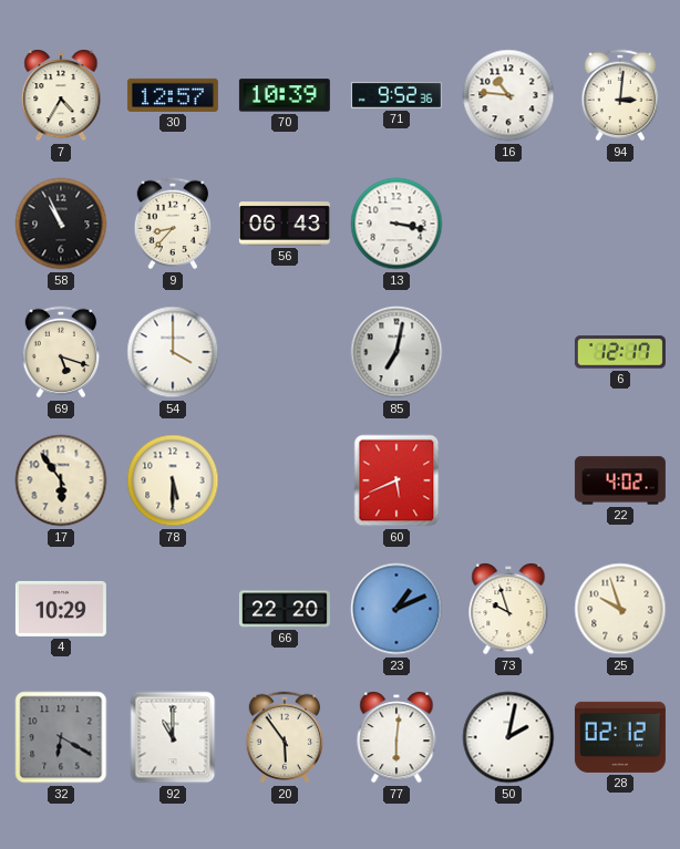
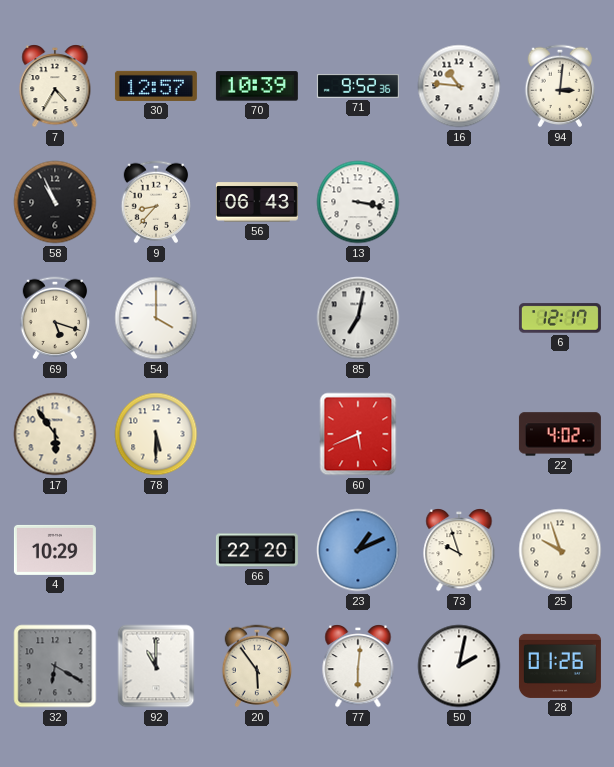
28: 02:12 -> 01:26 (560, 666)
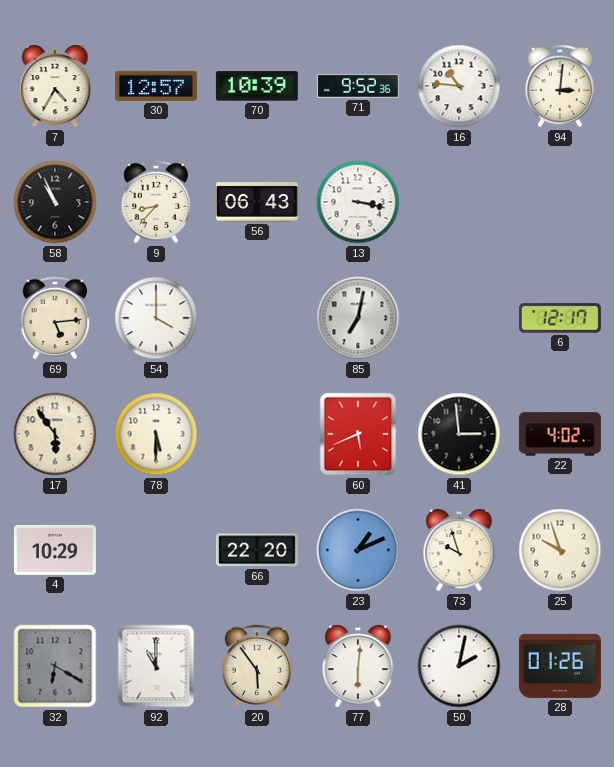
69: 5:18 -> 5:14 (55, 318)
41: none -> 2:59 (459, 434)
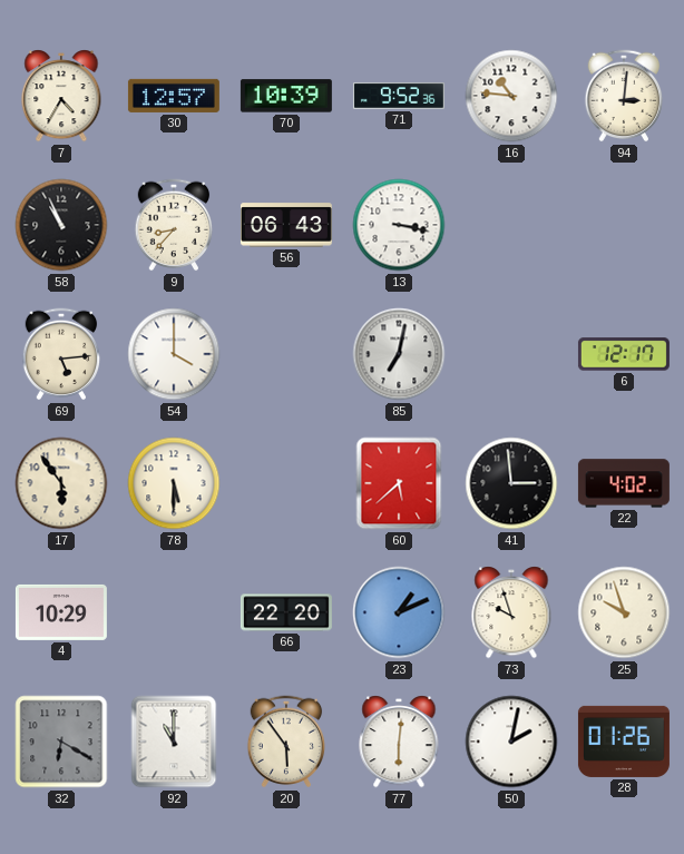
60: 5:41 -> 5:38 (399, 483)
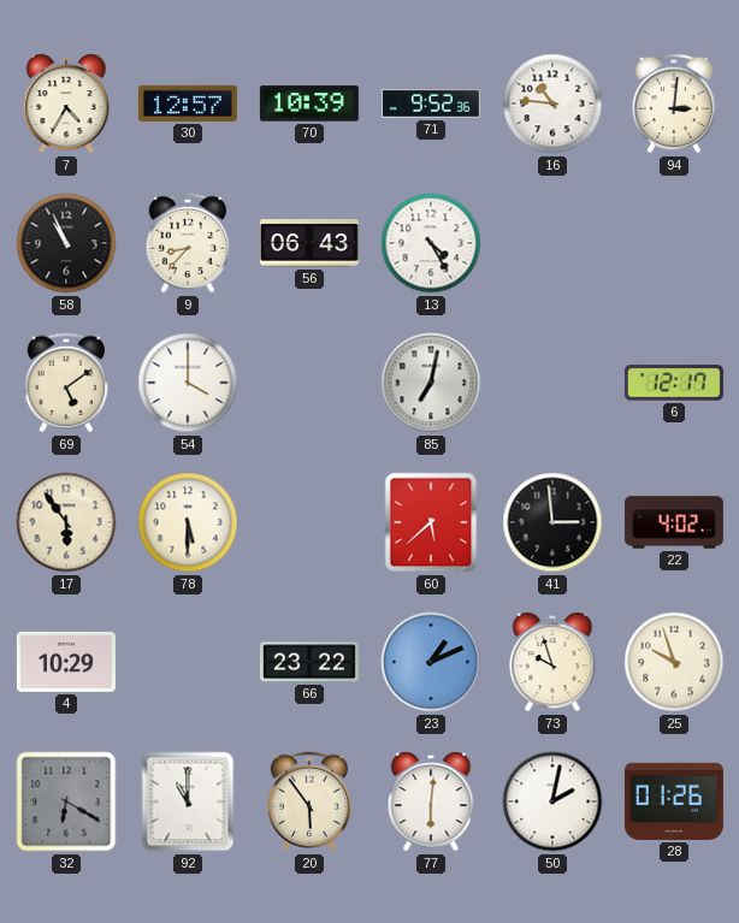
13: 3:17 -> 4:25 (431, 243)
69: 5:14 -> 5:09 (66, 383)
66: 22:20 -> 23:22 (309, 662)
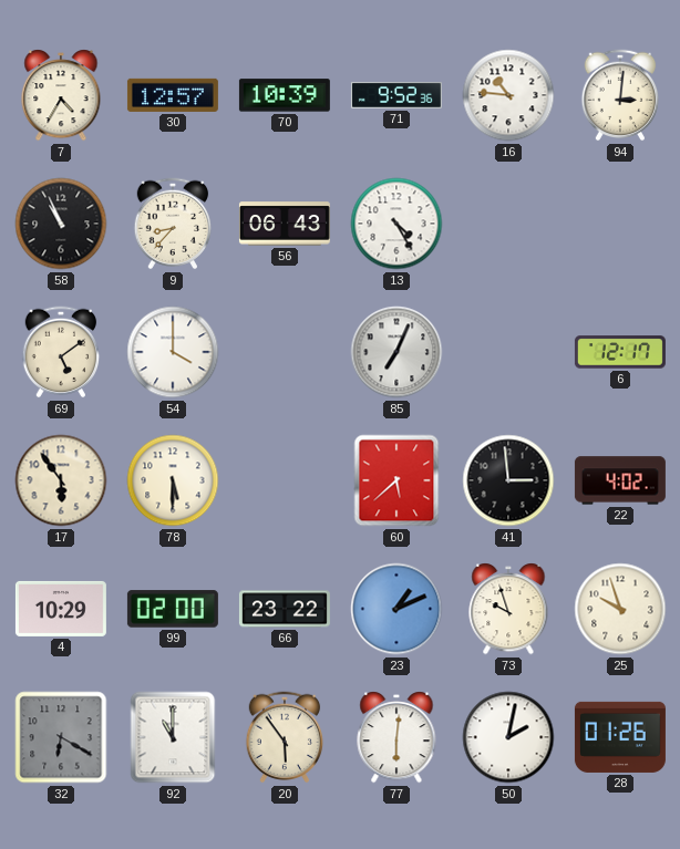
85: 7:02 -> 7:04 (396, 352)
99: none -> 02:00 (173, 609)
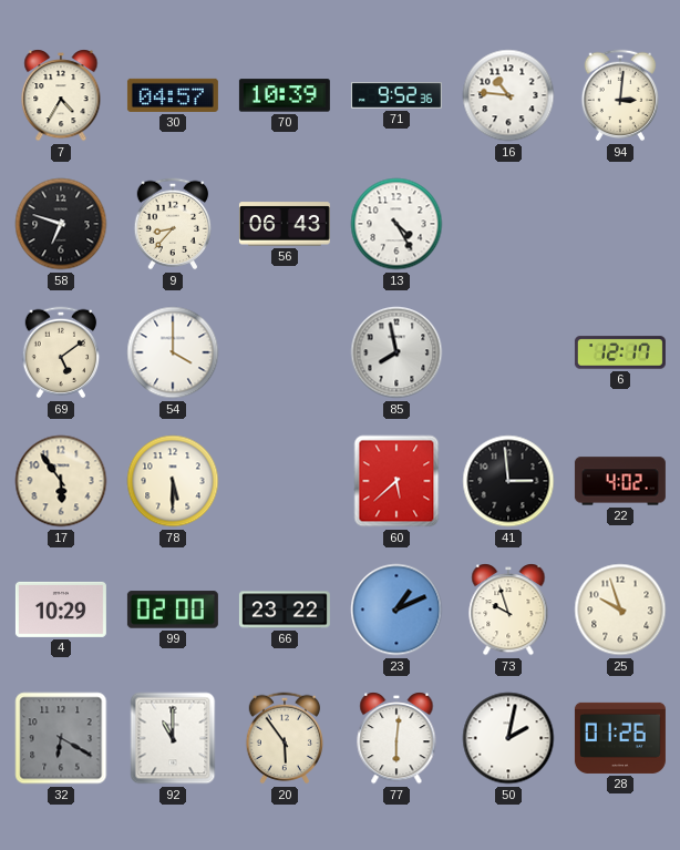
30: 12:57 -> 04:57 (173, 95)
58: 10:56 -> 6:48 (61, 224)
85: 7:04 -> 7:58 (396, 352)
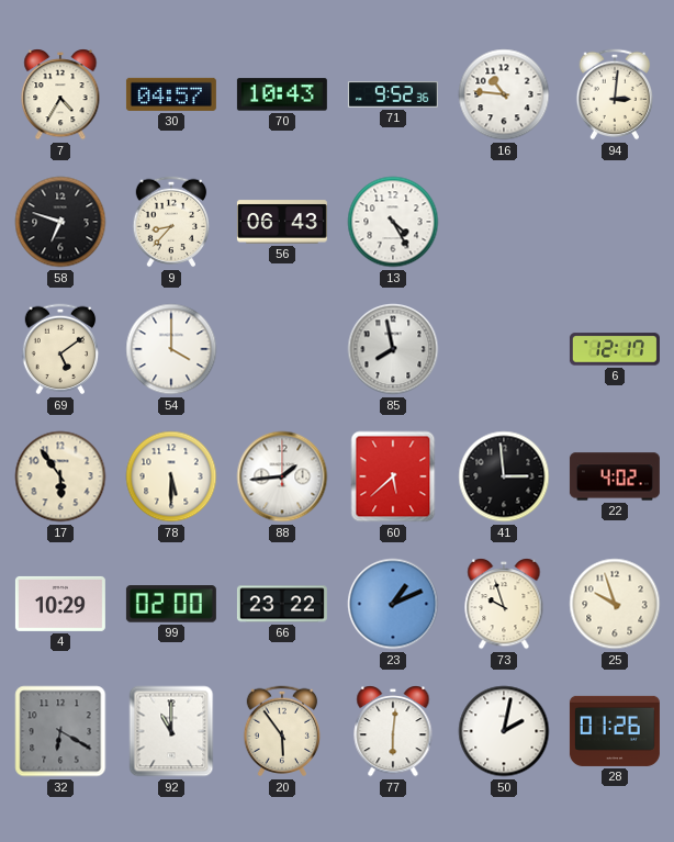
70: 10:39 -> 10:43 (282, 94)
88: none -> 1:44 (282, 476)
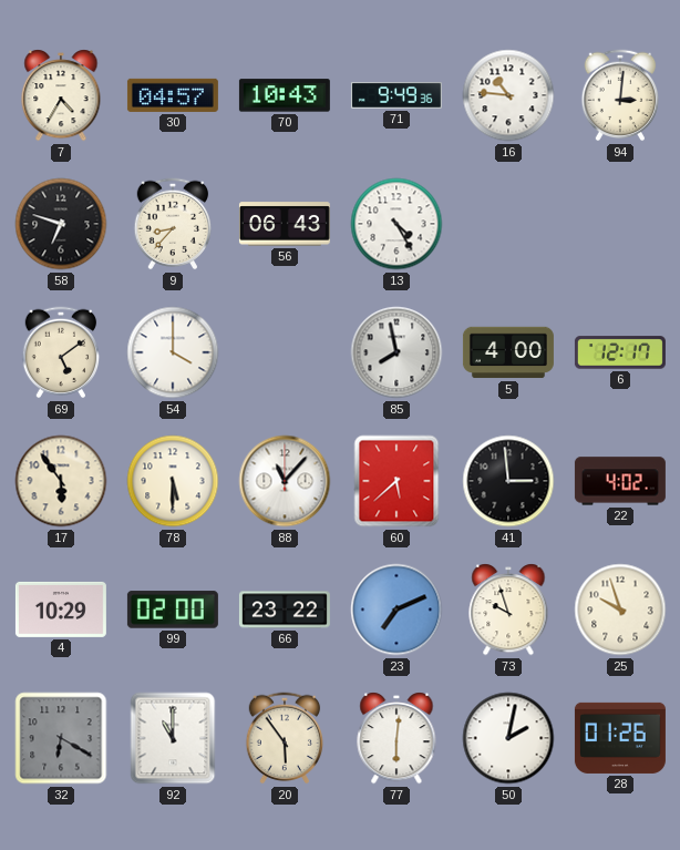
71: 9:52 -> 9:49 (396, 95)
5: none -> 4:00 (508, 352)
88: 1:44 -> 11:07 (285, 481)
23: 1:11 -> 7:11 (396, 610)
